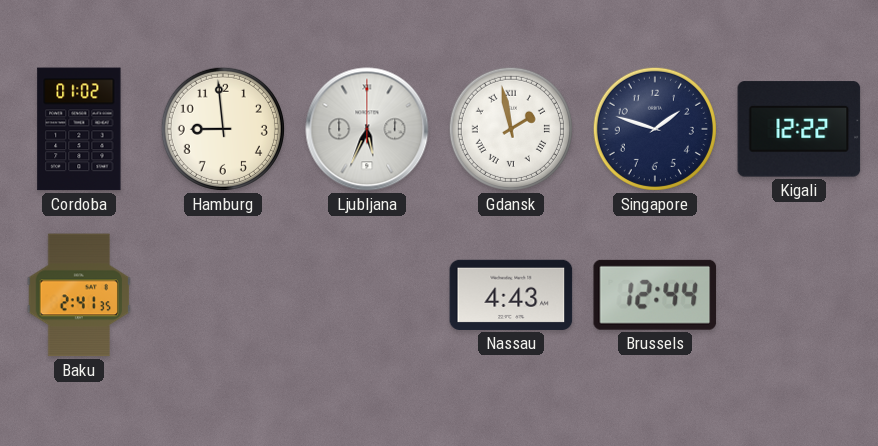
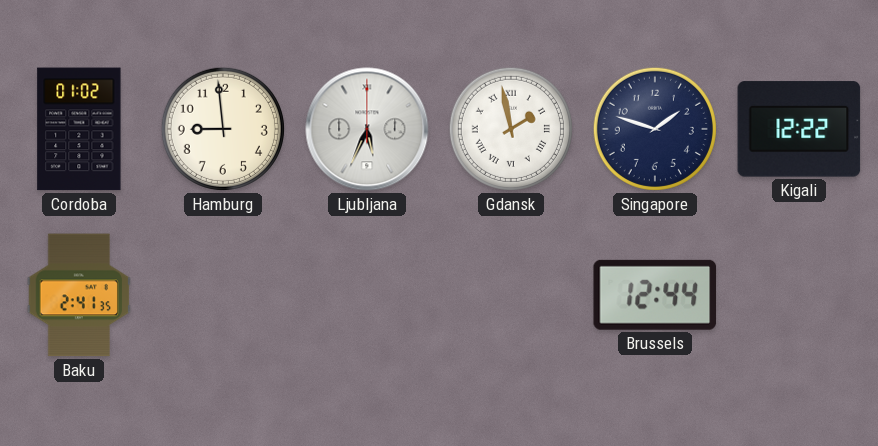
Nassau: 4:43 -> none (511, 295)
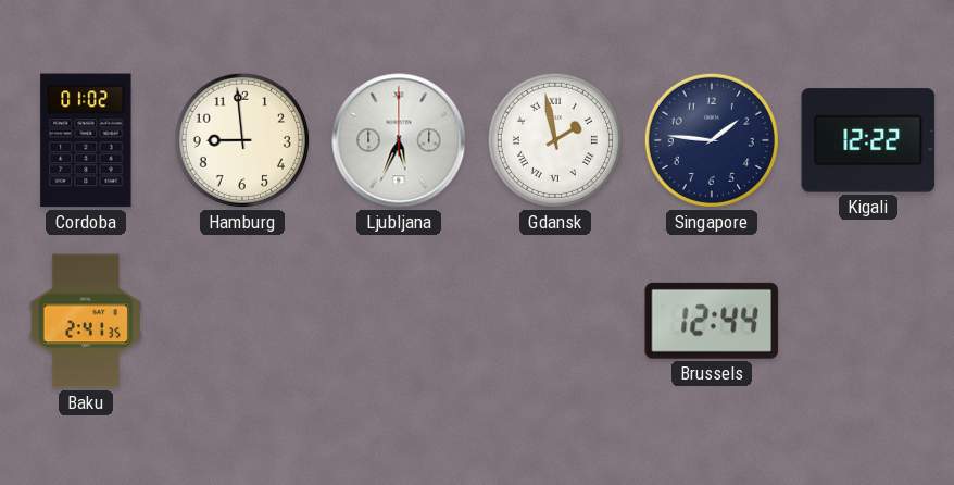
Singapore: 1:48 -> 1:46 (712, 140)
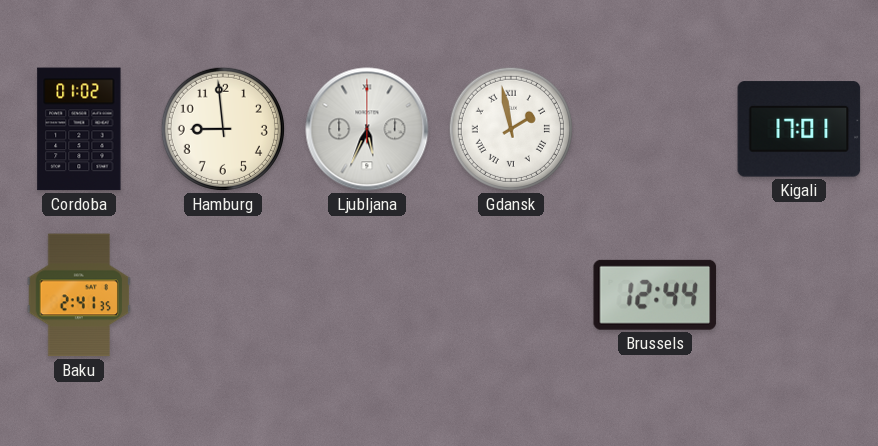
Singapore: 1:46 -> none (712, 140)
Kigali: 12:22 -> 17:01 (799, 129)
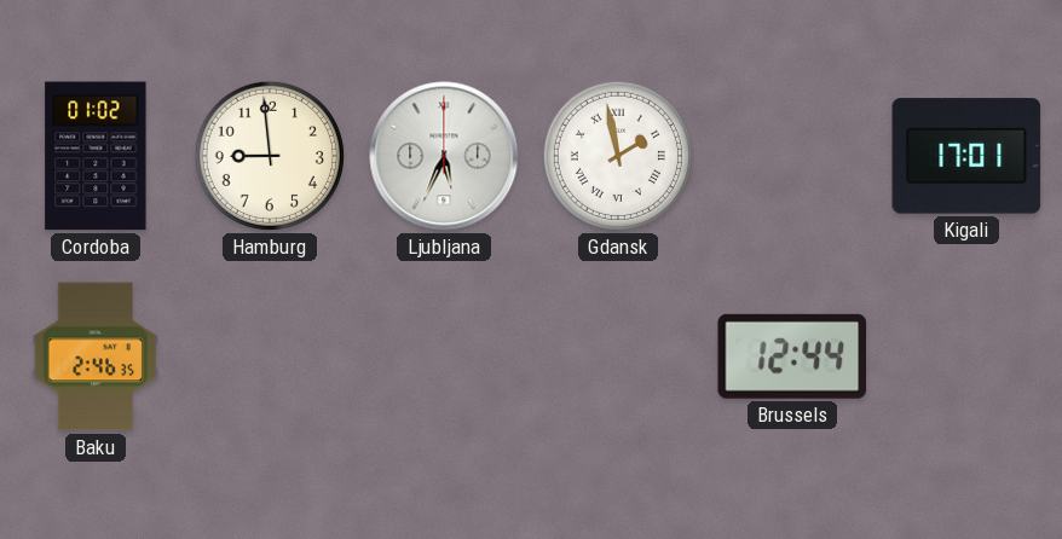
Baku: 2:41 -> 2:46 (96, 357)
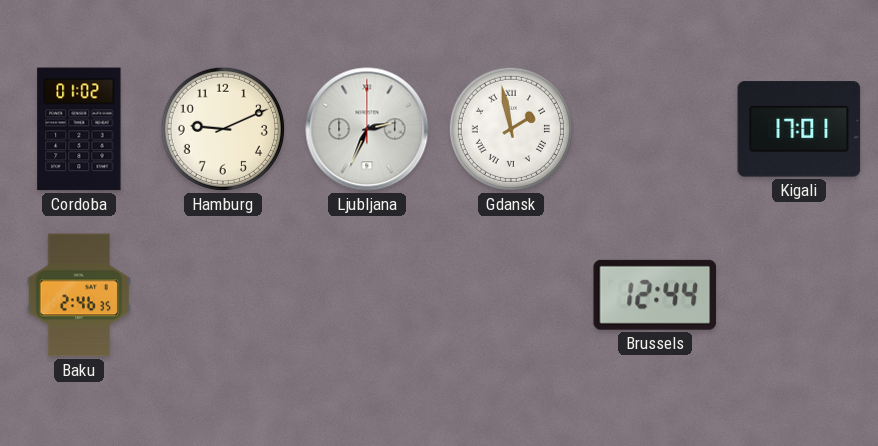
Hamburg: 8:59 -> 9:11 (223, 129)
Ljubljana: 5:34 -> 2:34 (367, 129)
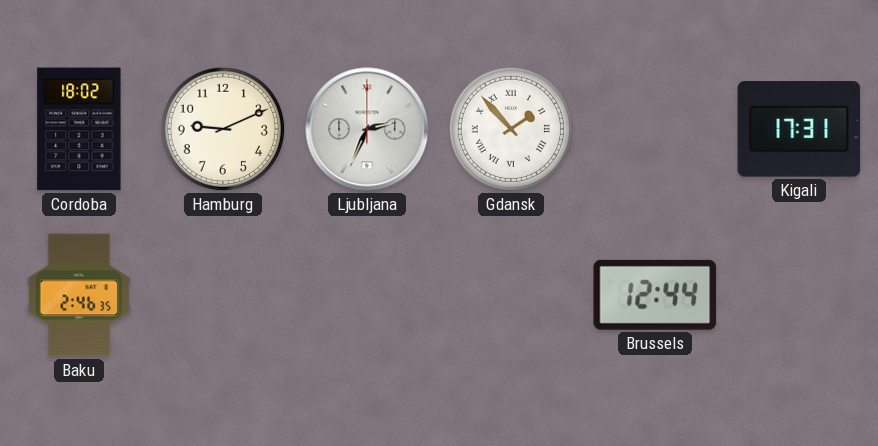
Cordoba: 01:02 -> 18:02 (79, 129)
Gdansk: 1:58 -> 1:53 (511, 129)
Kigali: 17:01 -> 17:31 (799, 129)
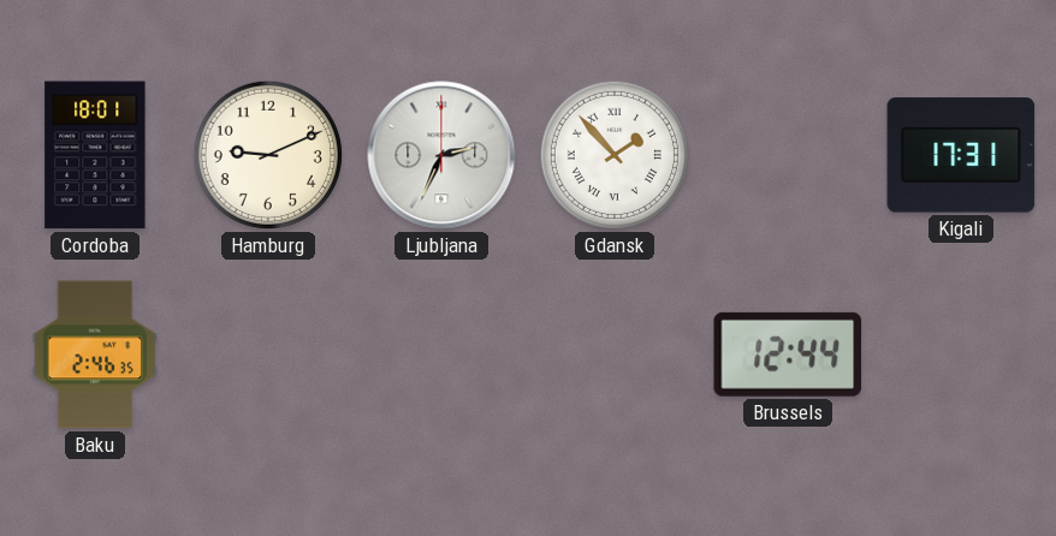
Cordoba: 18:02 -> 18:01 (95, 155)
